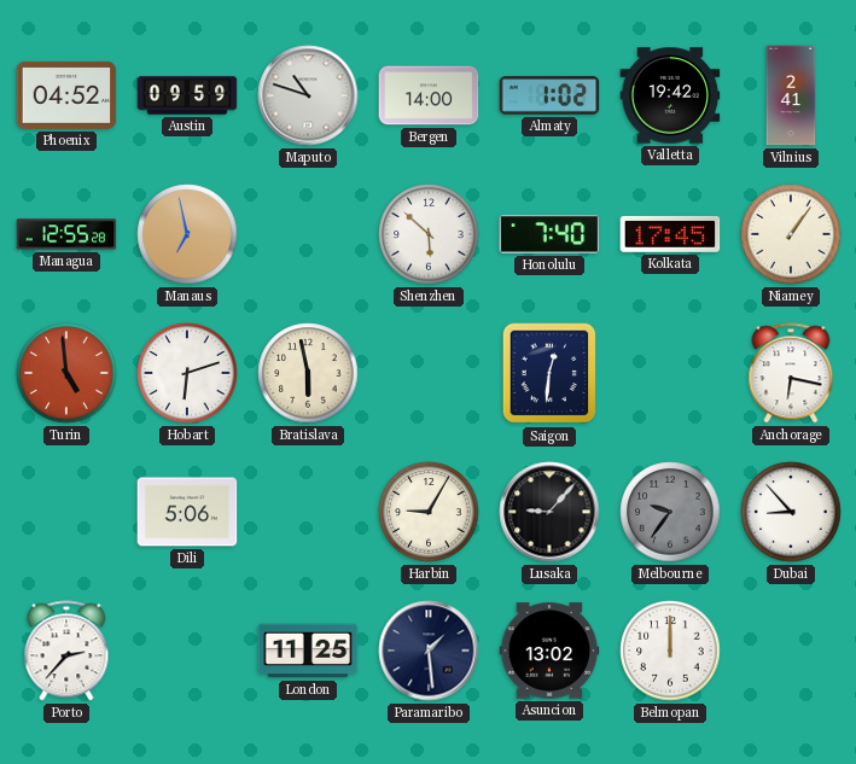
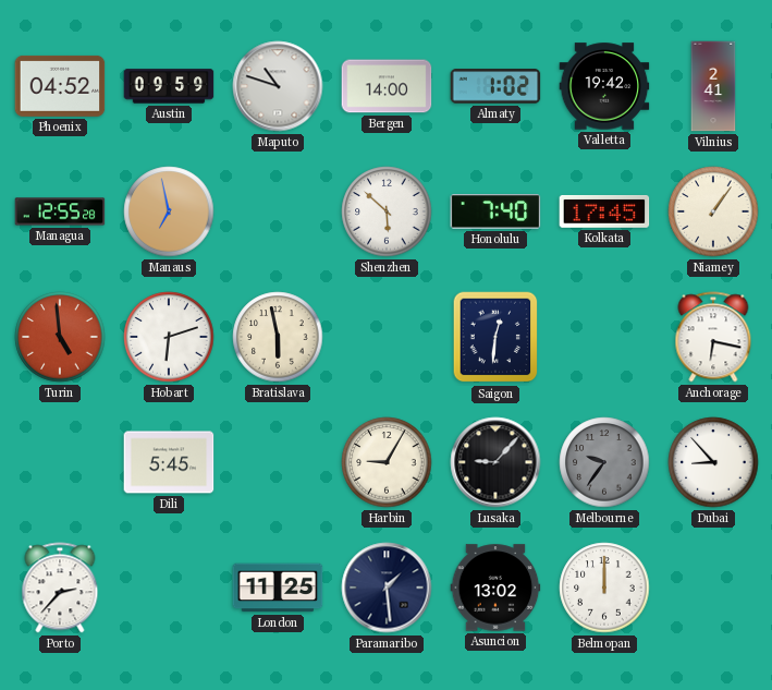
Dili: 5:06 -> 5:45 (169, 462)
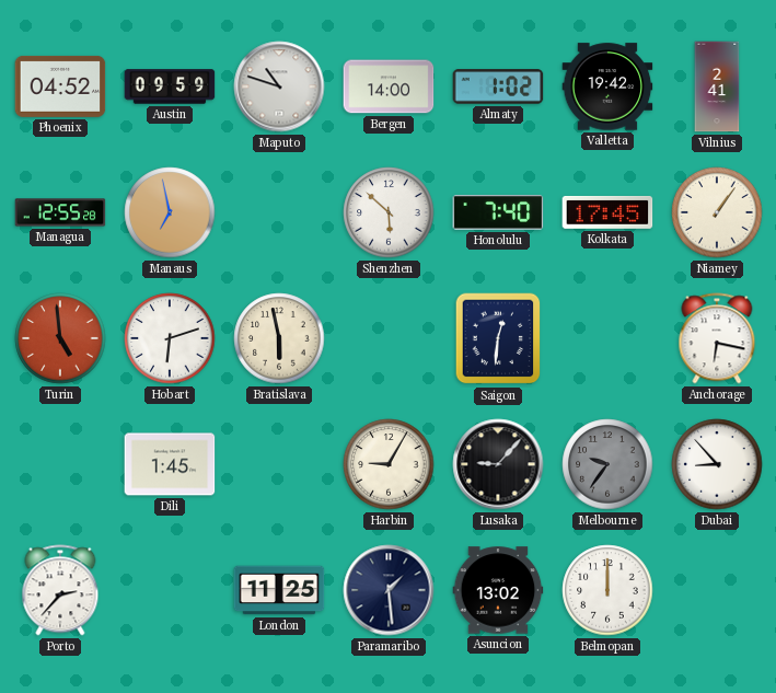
Dili: 5:45 -> 1:45 (170, 464)
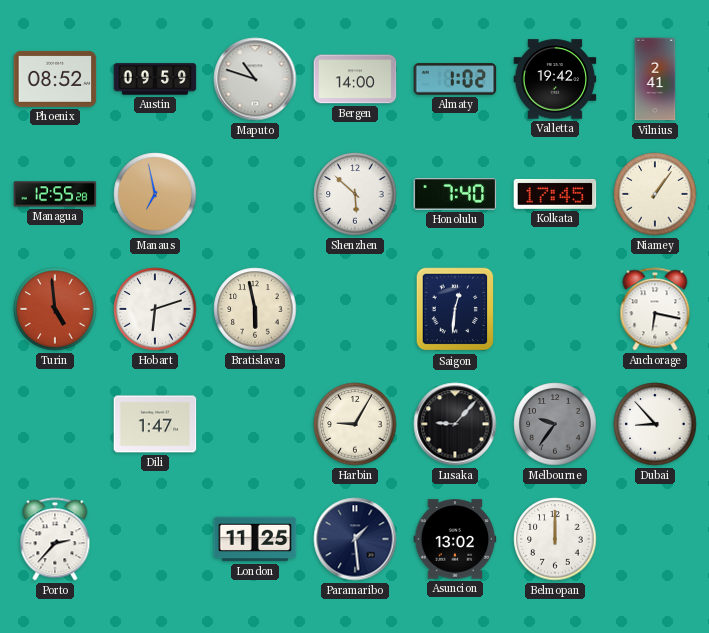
Phoenix: 04:52 -> 08:52 (55, 79)
Dili: 1:45 -> 1:47 (155, 424)
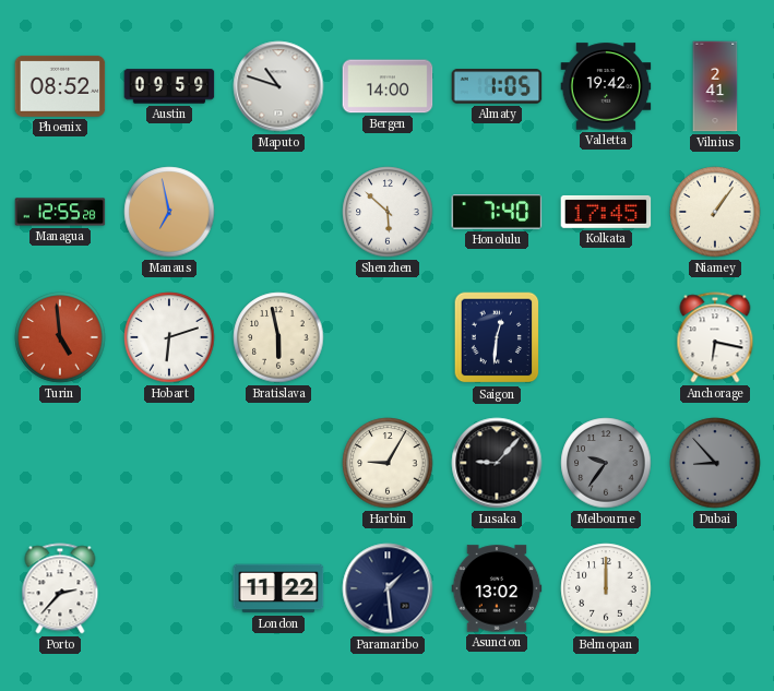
Almaty: 1:02 -> 1:05 (497, 86)
Dili: 1:47 -> none (155, 424)
Dubai dial: white -> grey (715, 463)
London: 11:25 -> 11:22 (278, 588)
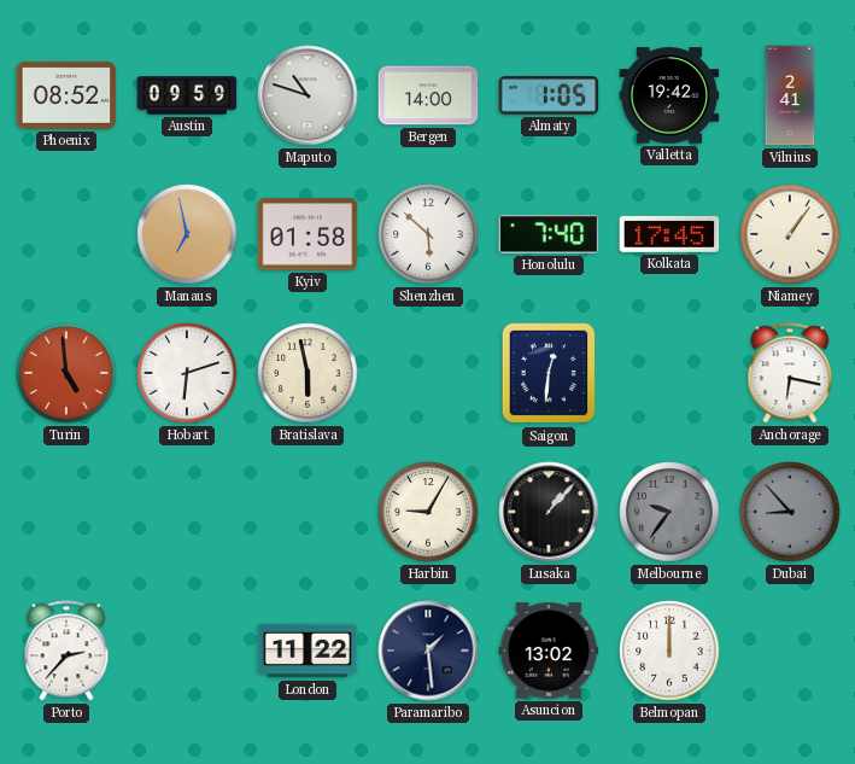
Managua: 12:55 -> none (60, 212)
Kyiv: none -> 01:58 (308, 234)
Lusaka: 9:07 -> 1:07 (549, 512)
